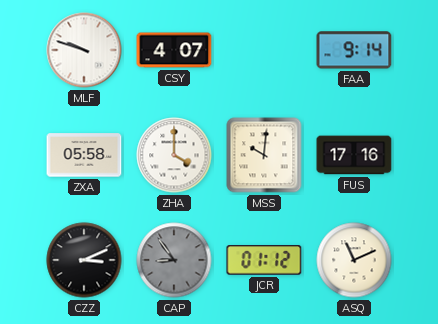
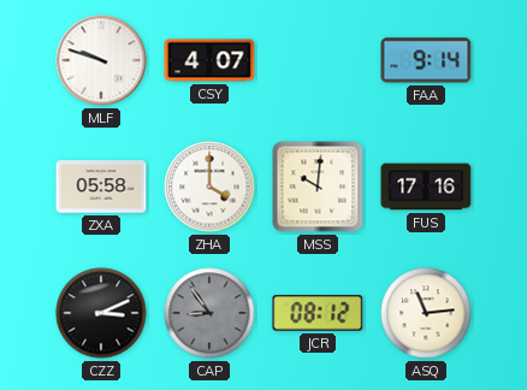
JCR: 01:12 -> 08:12 (318, 313)
ASQ: 11:11 -> 11:14 (426, 313)
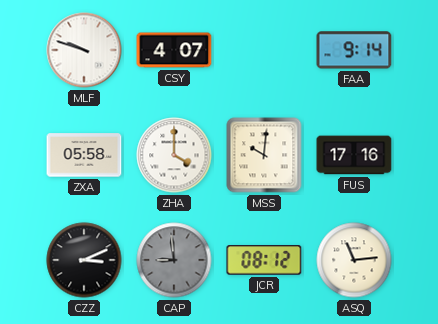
CAP: 8:54 -> 8:59 (174, 260)
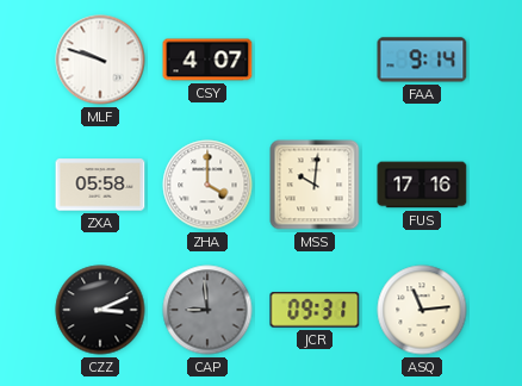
JCR: 08:12 -> 09:31 (315, 310)
